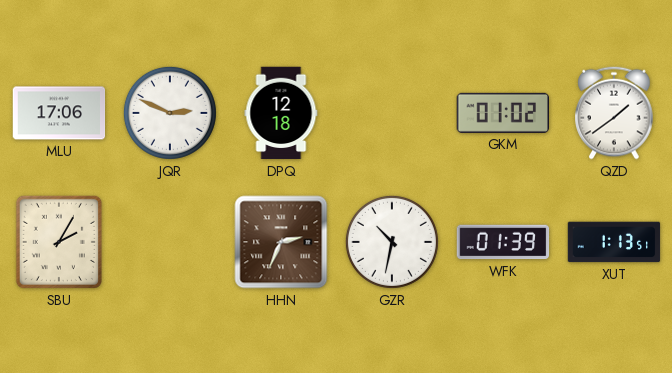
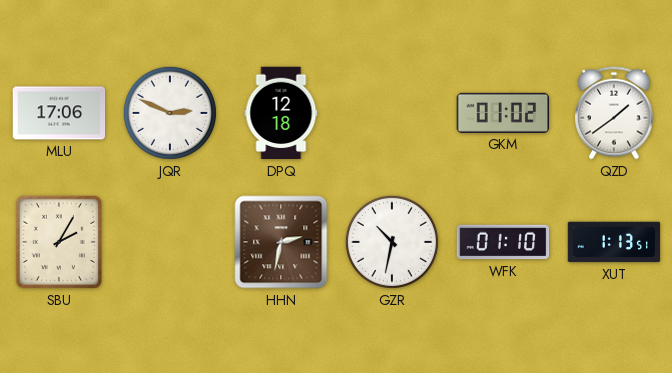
HHN: 2:34 -> 2:32 (281, 242)
WFK: 01:39 -> 01:10 (503, 242)
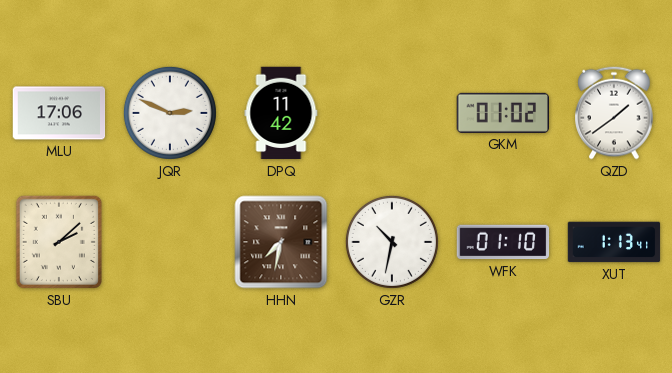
DPQ: 12:18 -> 11:42 (281, 113)
SBU: 2:05 -> 2:08 (59, 242)
HHN: 2:32 -> 7:32 (281, 242)
XUT: 1:13:51 -> 1:13:41 (614, 242)
